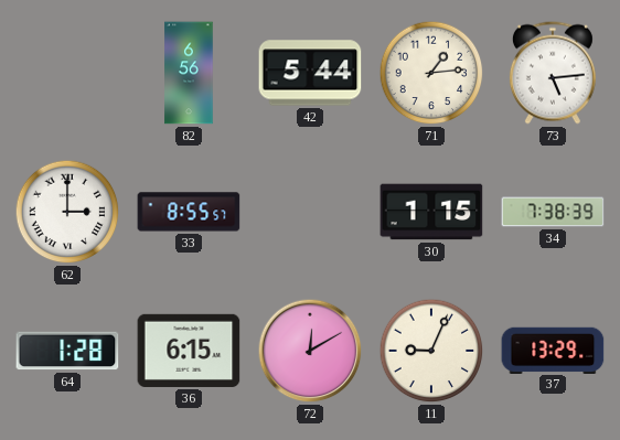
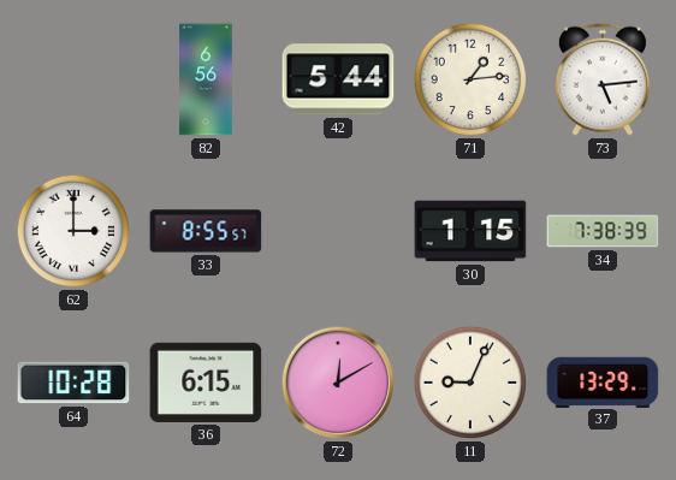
64: 1:28 -> 10:28 (73, 383)
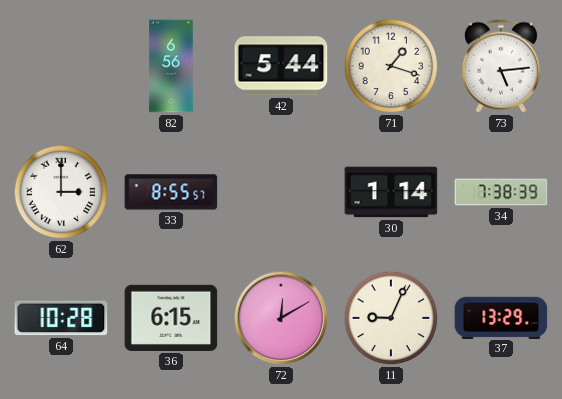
71: 1:14 -> 1:18 (391, 66)
30: 1:15 -> 1:14 (391, 192)
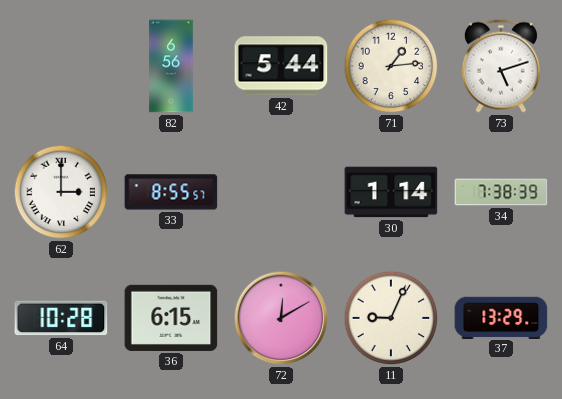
71: 1:18 -> 1:14 (391, 66)
73: 5:14 -> 5:12 (501, 66)
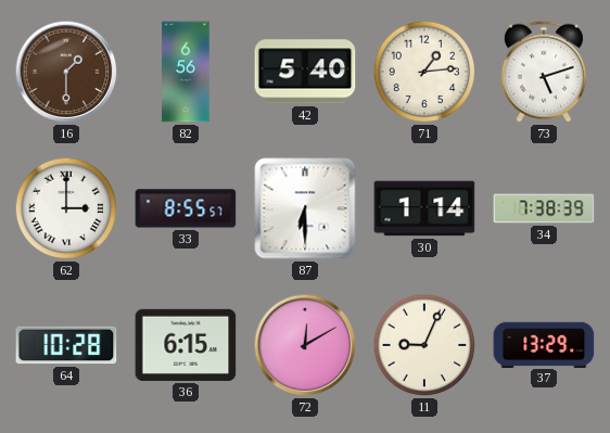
16: none -> 1:30 (66, 72)
42: 5:44 -> 5:40 (305, 72)
87: none -> 6:30 (305, 208)
